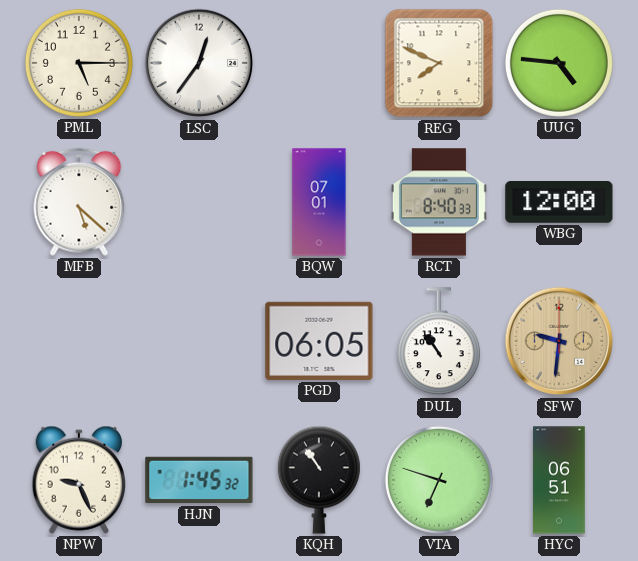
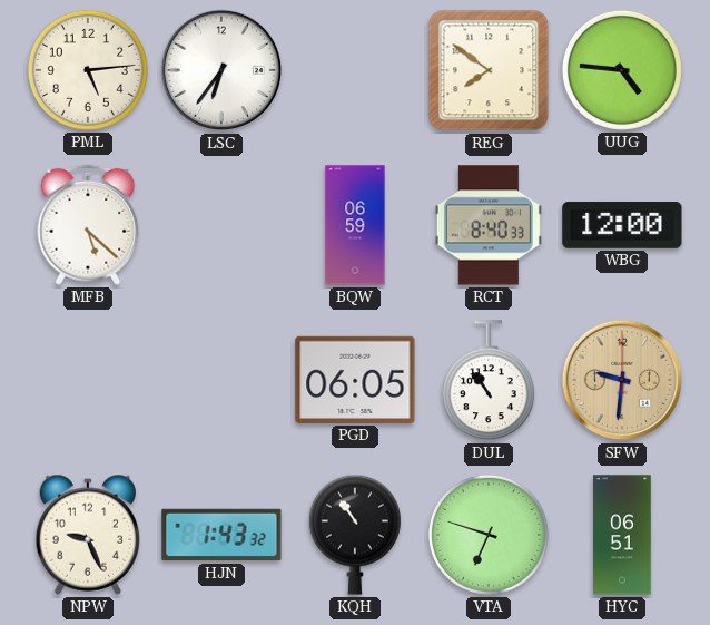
PML: 5:15 -> 5:14 (88, 70)
LSC: 12:36 -> 6:36 (221, 70)
REG: 7:49 -> 7:51 (489, 70)
BQW: 07:01 -> 06:59 (355, 225)
HJN: 1:45 -> 1:43 (221, 535)
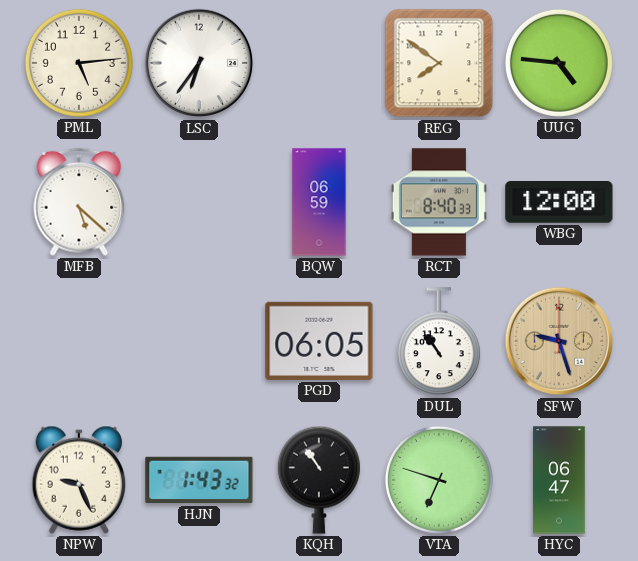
SFW: 9:31 -> 9:27 (559, 341)
HYC: 06:51 -> 06:47 (559, 480)
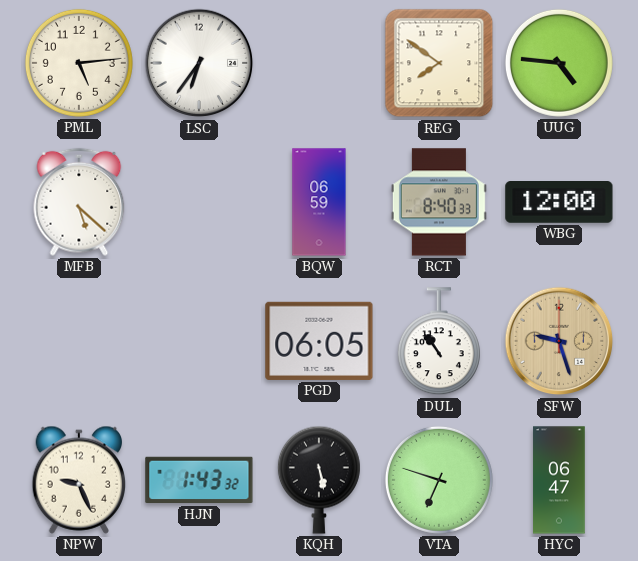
KQH: 10:54 -> 5:28 (319, 480)
